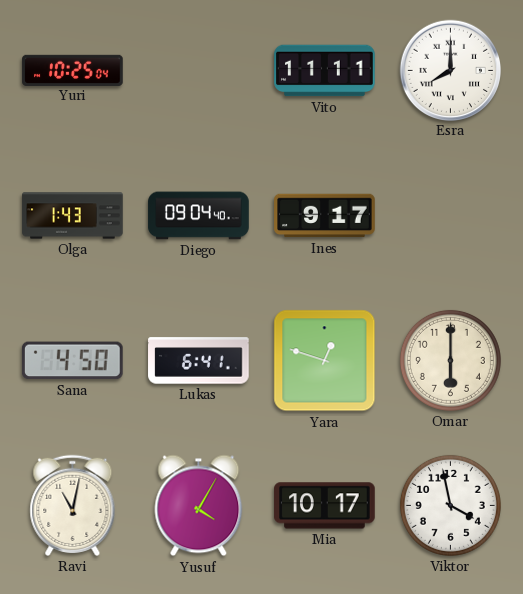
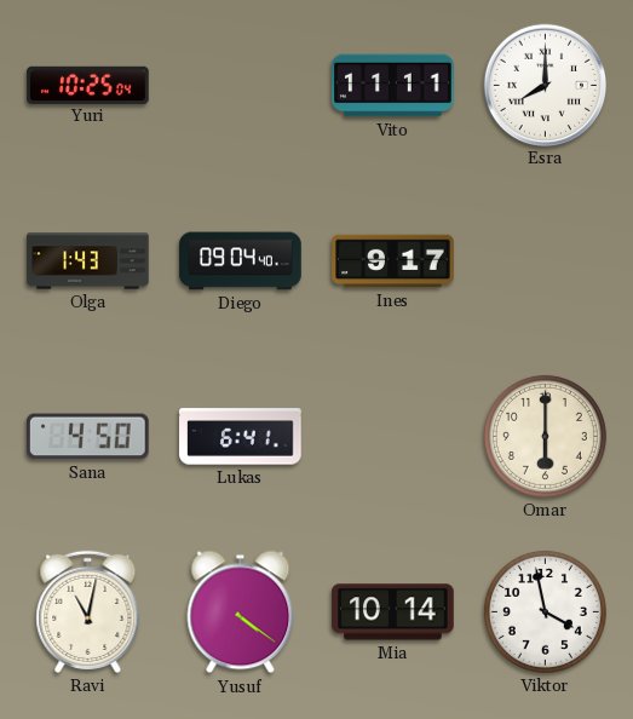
Yara: 12:48 -> none (325, 361)
Yusuf: 4:05 -> 4:21 (241, 612)
Mia: 10:17 -> 10:14 (393, 612)
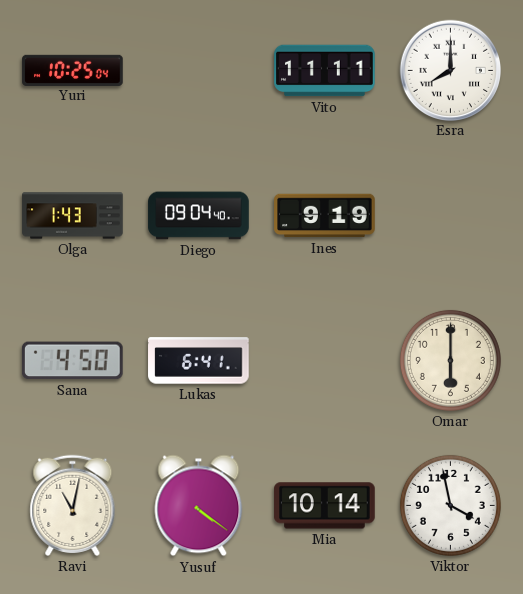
Ines: 9:17 -> 9:19 (325, 216)
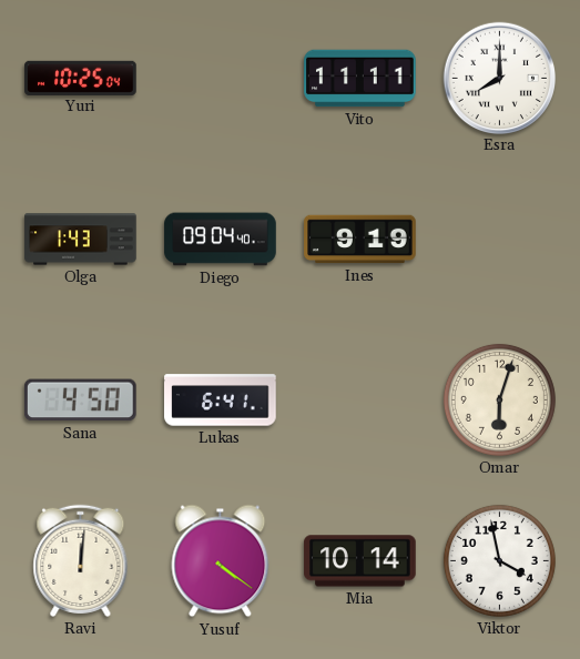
Omar: 6:00 -> 6:03 (499, 399)
Ravi: 11:02 -> 12:01 (81, 560)
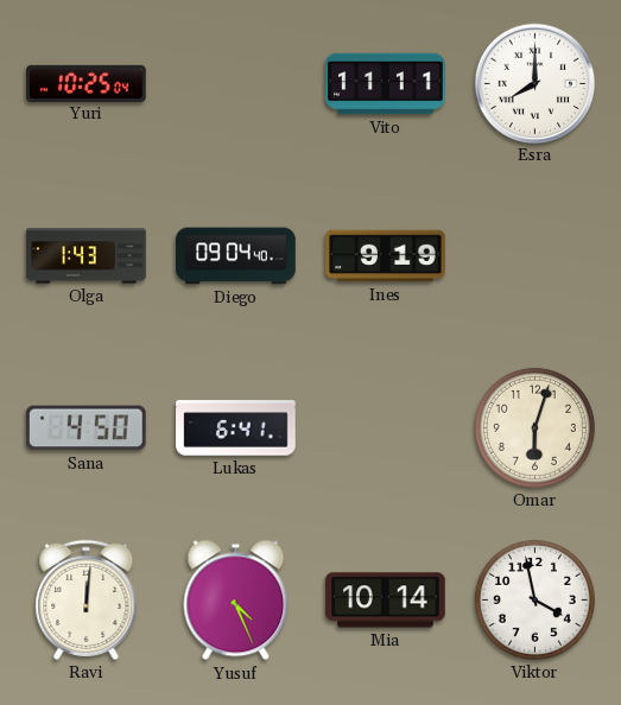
Yusuf: 4:21 -> 4:26 (236, 601)
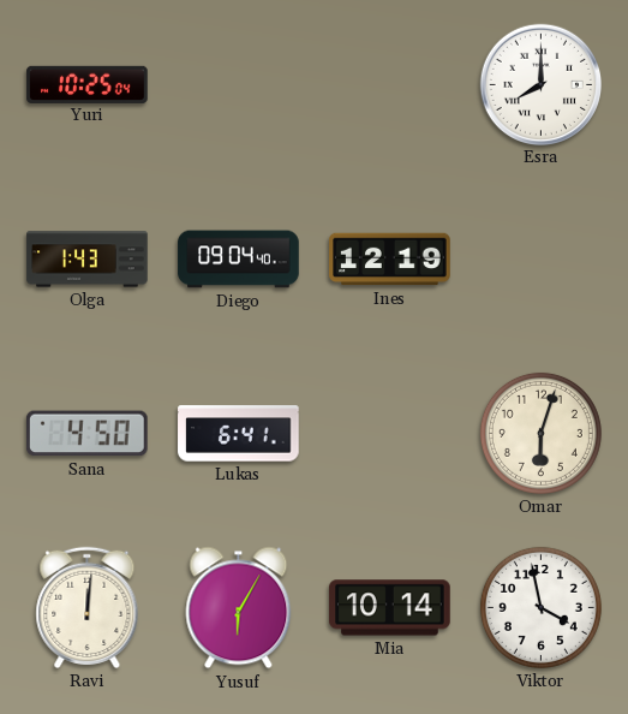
Vito: 11:11 -> none (386, 84)
Ines: 9:19 -> 12:19 (390, 260)
Yusuf: 4:26 -> 6:05 (239, 608)
